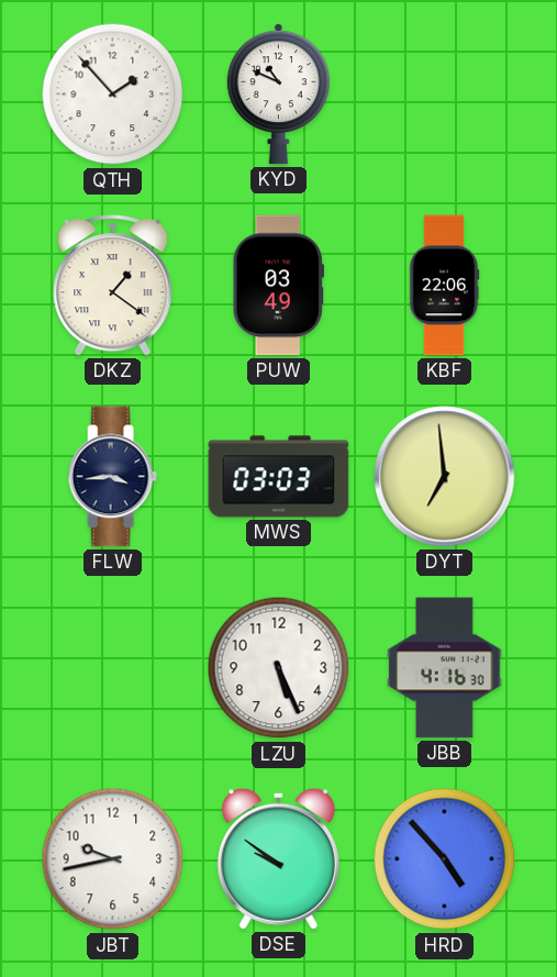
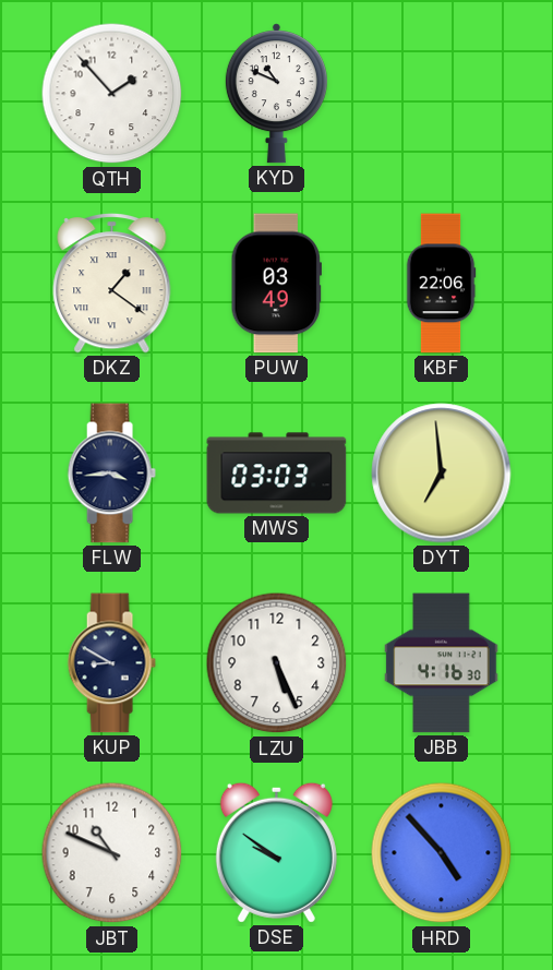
KUP: none -> 8:50 (111, 663)
JBT: 9:43 -> 10:49 (112, 853)
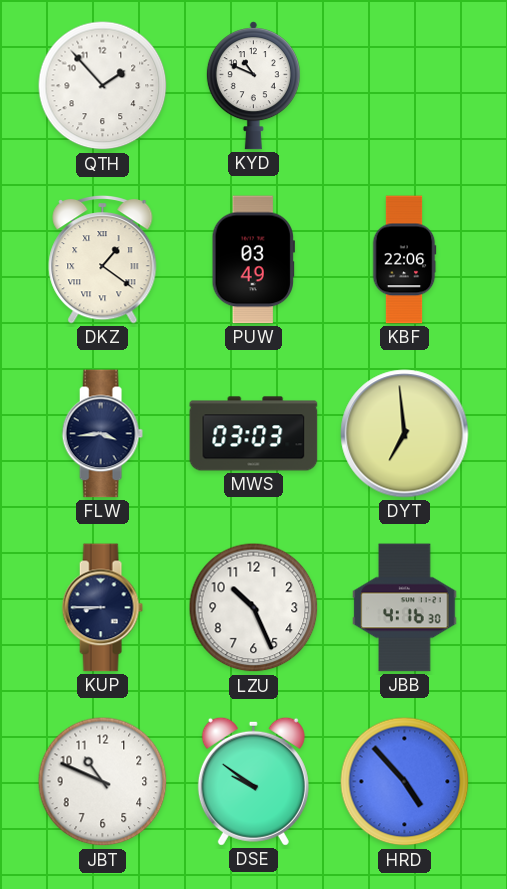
KUP: 8:50 -> 8:45 (102, 608)
LZU: 5:26 -> 10:26 (254, 608)
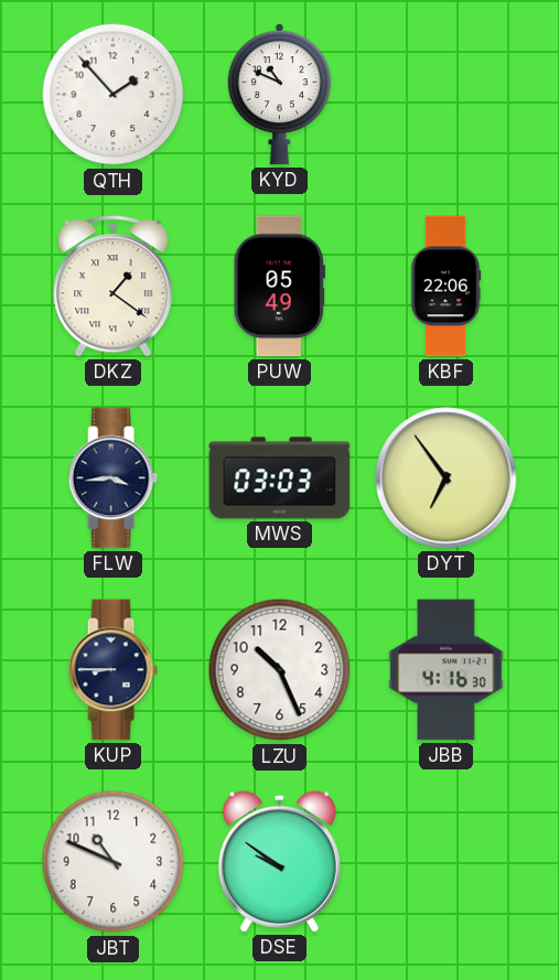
PUW: 03:49 -> 05:49 (279, 287)
DYT: 6:59 -> 6:54 (447, 478)
HRD: 4:53 -> none (405, 782)
